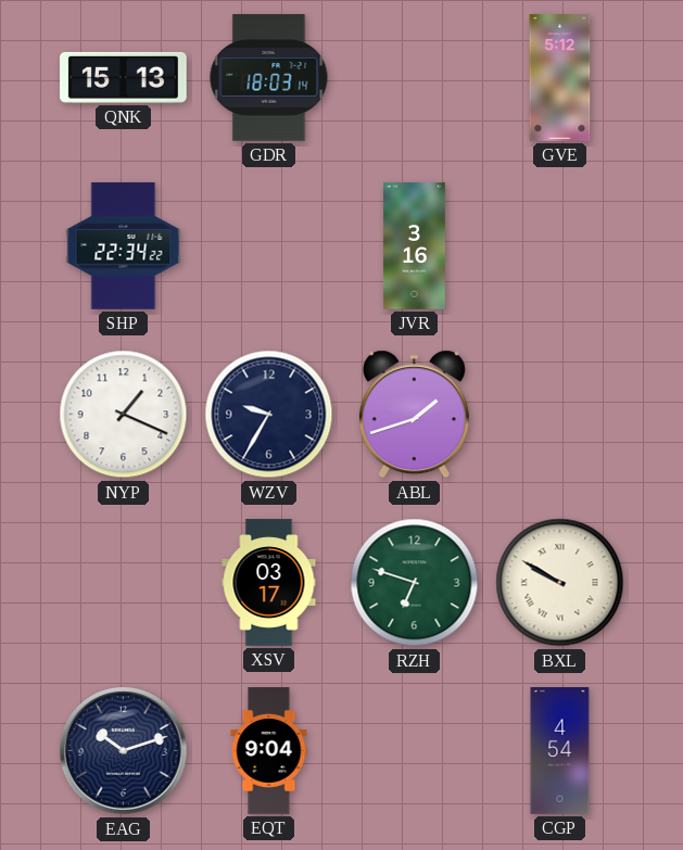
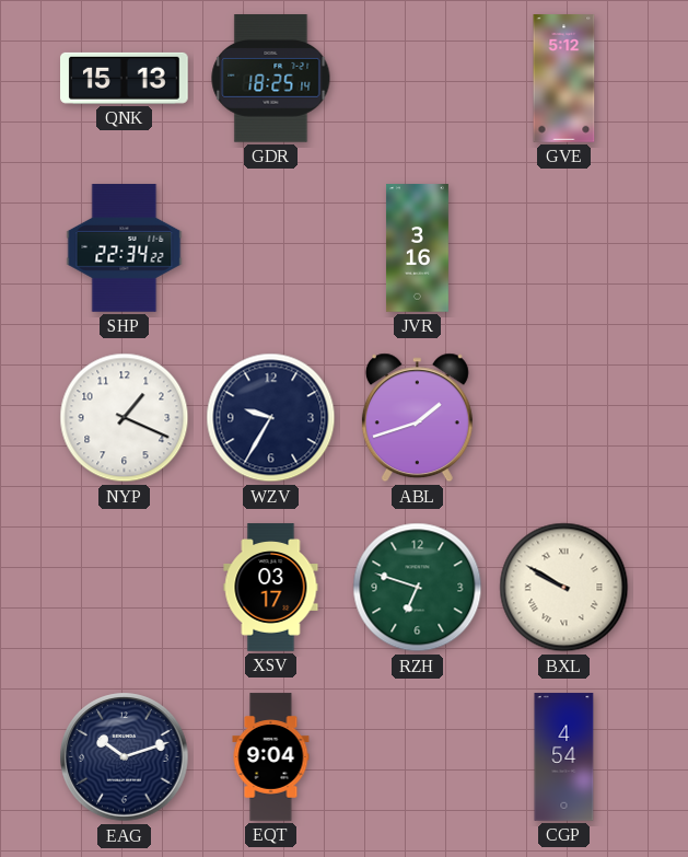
GDR: 18:03 -> 18:25 (271, 79)
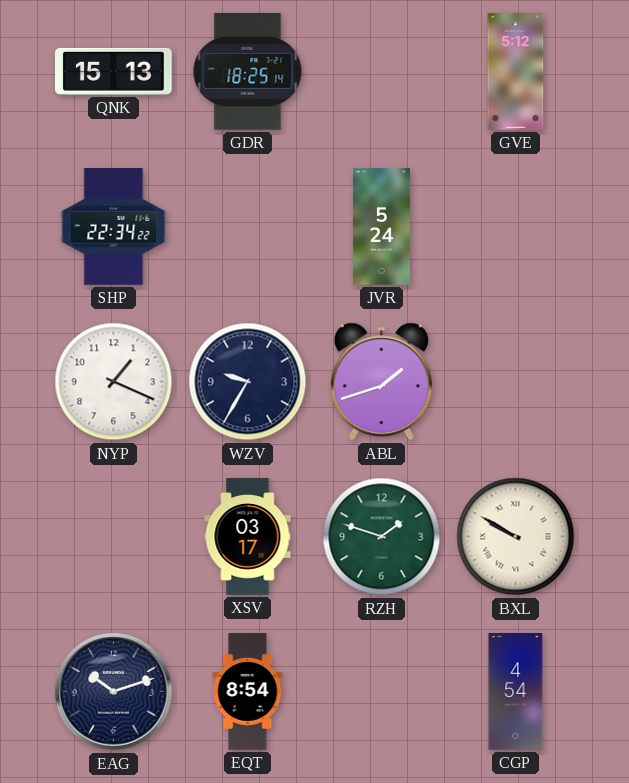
JVR: 3:16 -> 5:24 (382, 227)
RZH: 6:48 -> 1:48 (382, 537)
EQT: 9:04 -> 8:54 (248, 692)
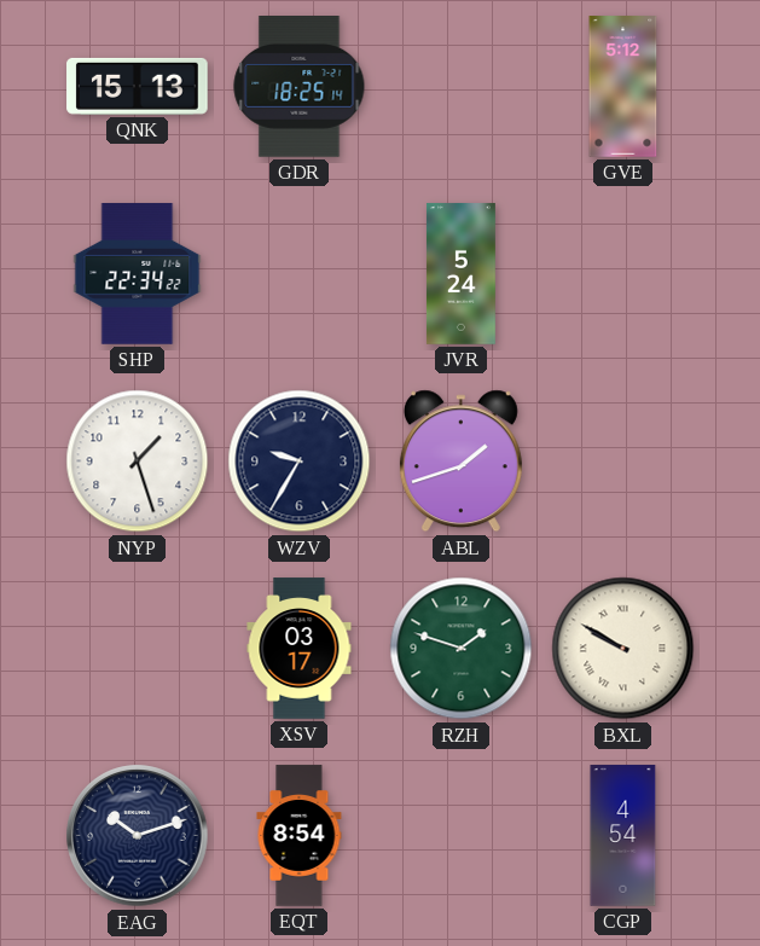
NYP: 1:19 -> 1:27 (138, 462)
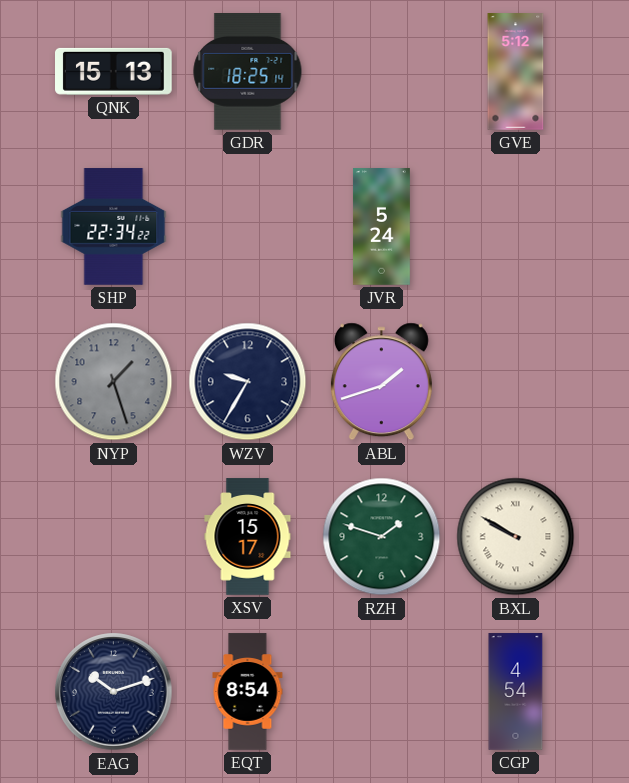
NYP dial: white -> grey (114, 382)
XSV: 03:17 -> 15:17 (248, 537)
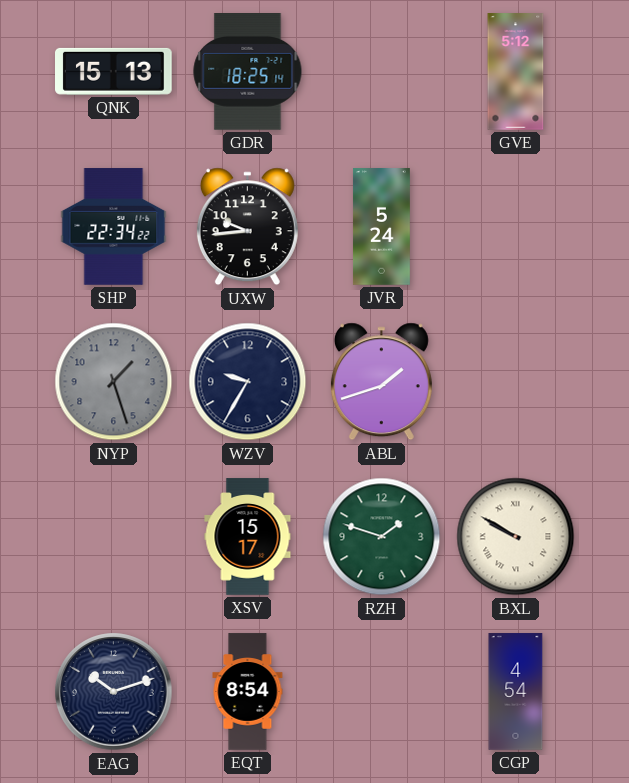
UXW: none -> 9:44 (247, 227)
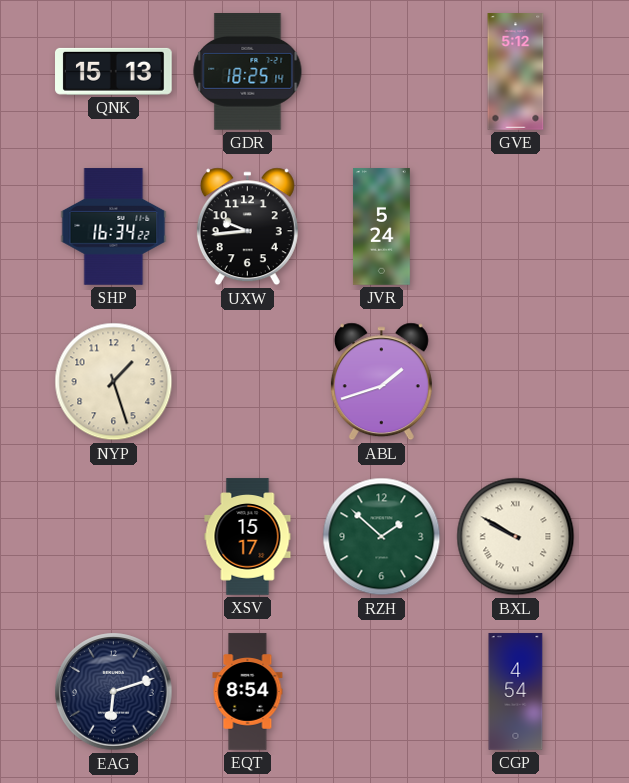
SHP: 22:34 -> 16:34 (114, 227)
NYP dial: grey -> cream (114, 382)
WZV: 9:35 -> none (248, 382)
RZH: 1:48 -> 1:52 (382, 537)
EAG: 10:12 -> 6:12 (114, 692)
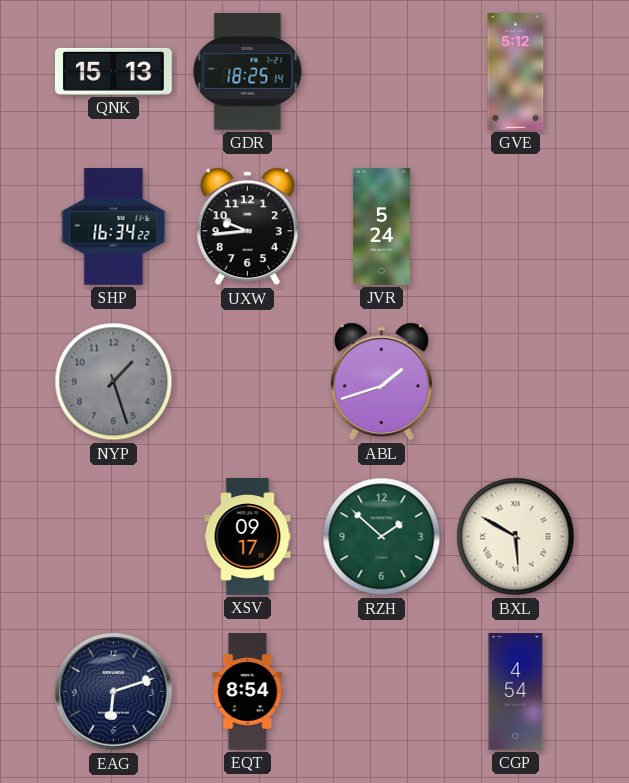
NYP dial: cream -> grey (114, 382)
XSV: 15:17 -> 09:17 (248, 537)
BXL: 9:50 -> 5:50 (516, 537)
